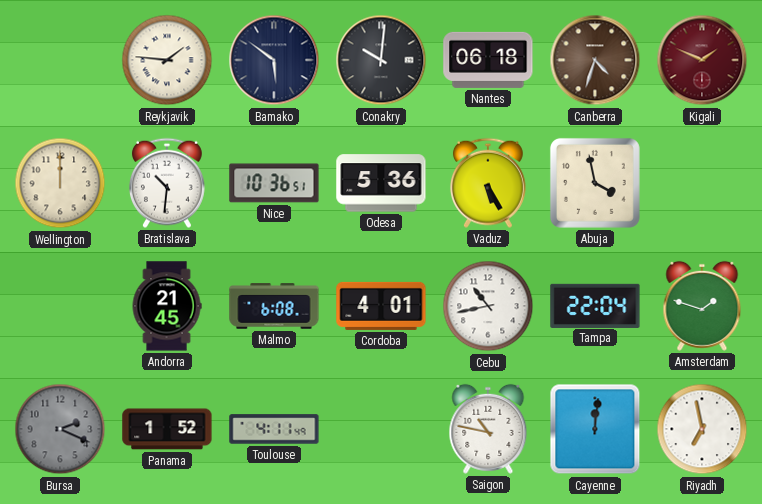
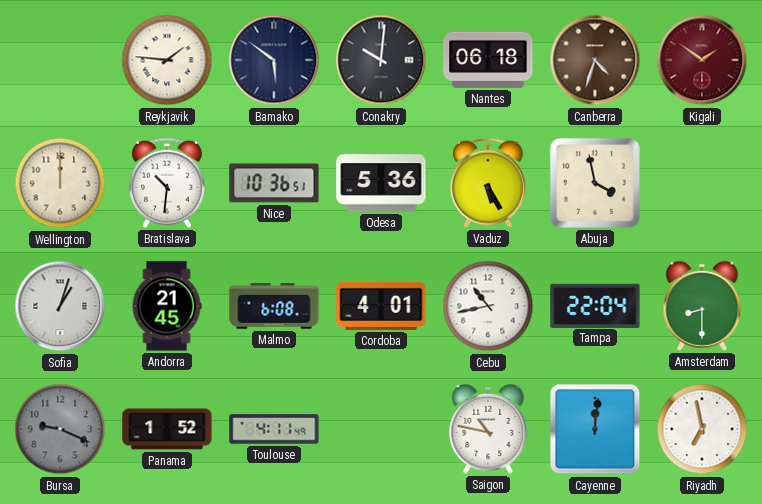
Kigali: 1:49 -> 1:51 (702, 60)
Sofia: none -> 1:03 (60, 306)
Amsterdam: 1:48 -> 8:30 (702, 306)
Bursa: 2:19 -> 9:19 (60, 429)
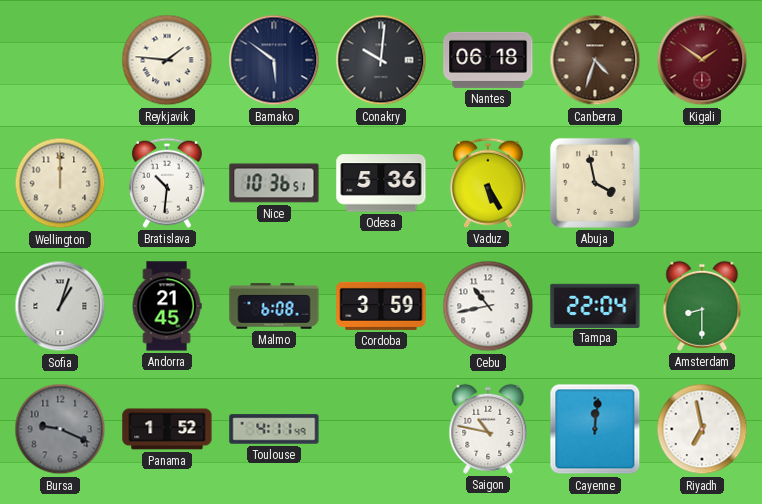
Cordoba: 4:01 -> 3:59 (381, 306)
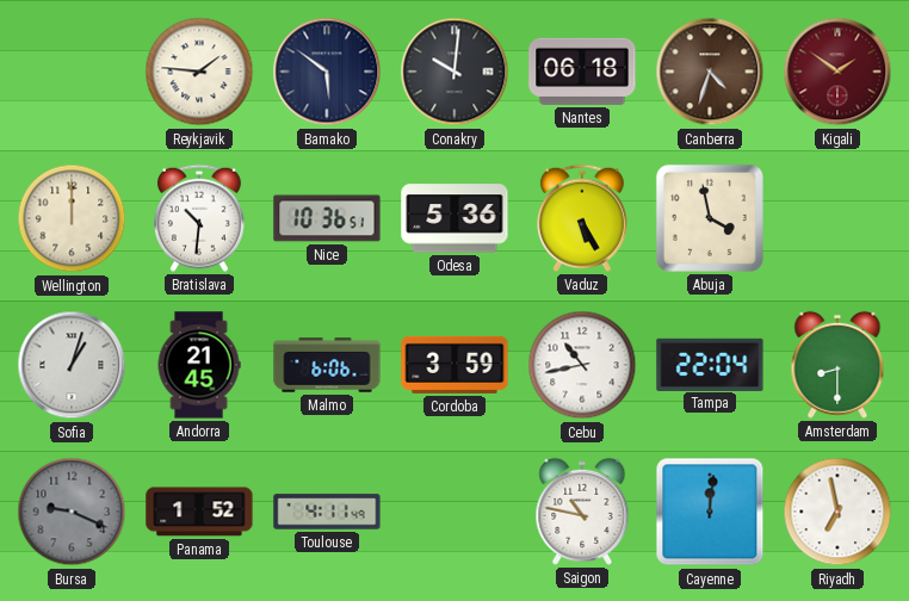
Malmo: 6:08 -> 6:06 (327, 365)
